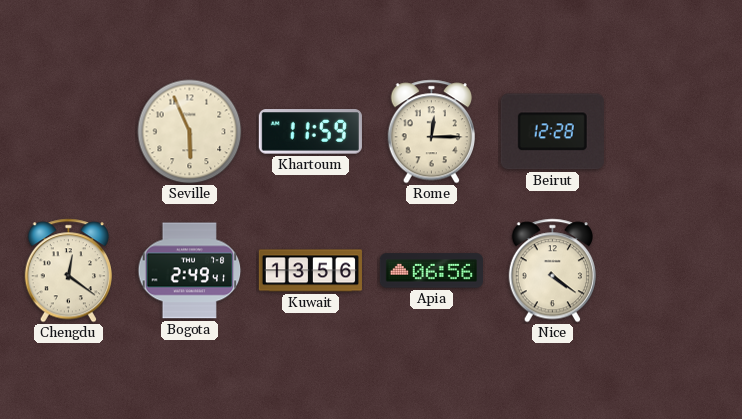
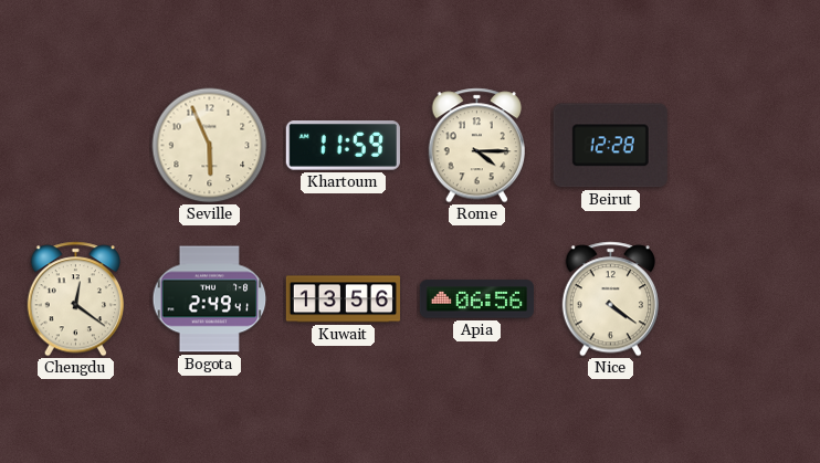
Rome: 12:15 -> 4:15 (476, 146)
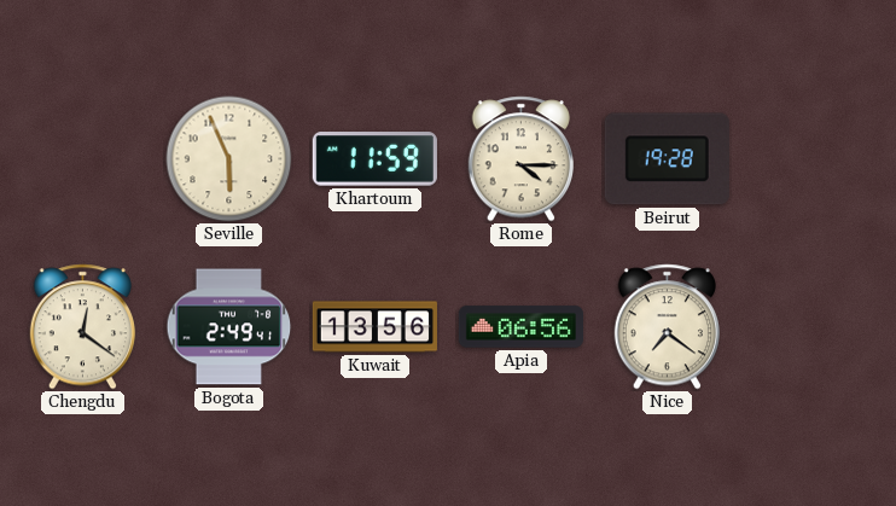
Beirut: 12:28 -> 19:28 (667, 159)
Nice: 4:21 -> 7:21 (667, 327)
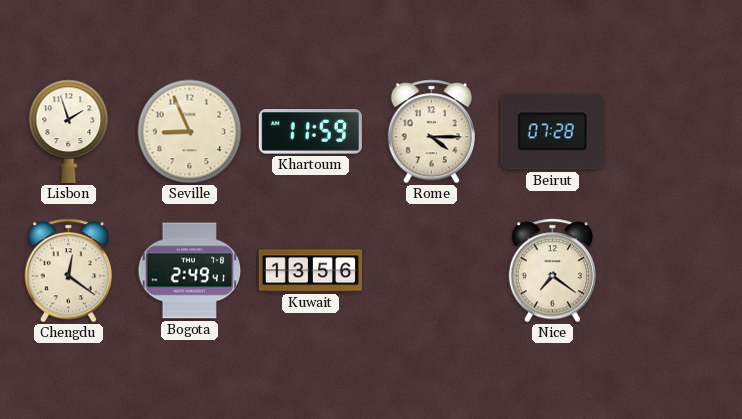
Lisbon: none -> 1:57 (69, 131)
Seville: 5:56 -> 8:56 (190, 132)
Beirut: 19:28 -> 07:28 (552, 132)
Apia: 06:56 -> none (520, 327)
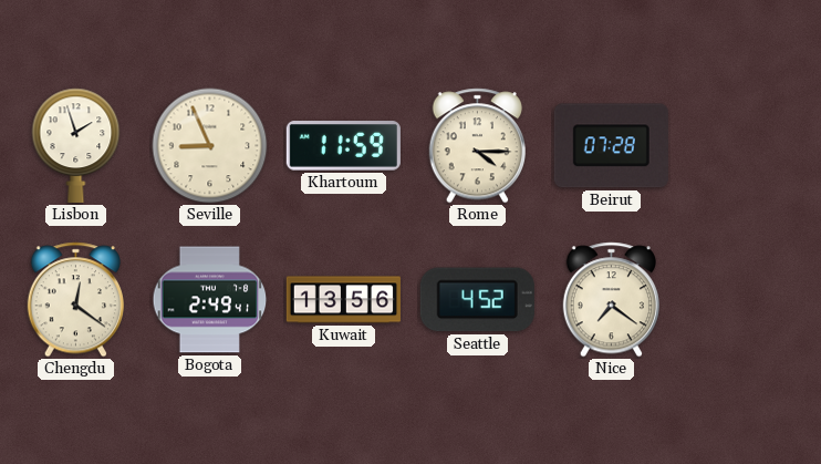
Seattle: none -> 4:52 (477, 300)
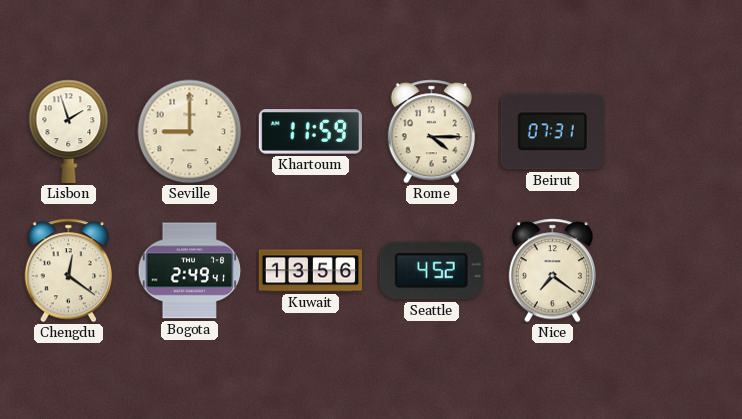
Seville: 8:56 -> 9:00 (190, 132)
Beirut: 07:28 -> 07:31 (552, 132)
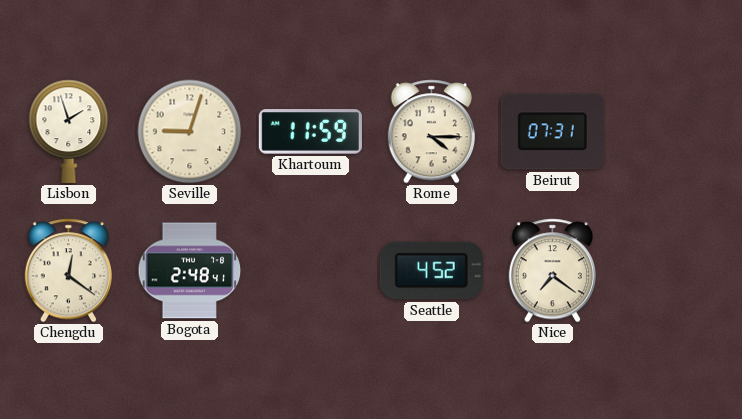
Seville: 9:00 -> 9:03 (190, 132)
Bogota: 2:49 -> 2:48 (190, 271)
Kuwait: 13:56 -> none (310, 271)
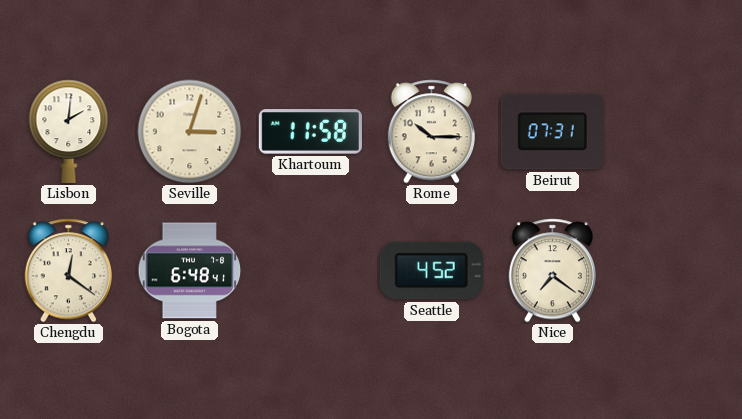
Lisbon: 1:57 -> 2:01 (69, 131)
Seville: 9:03 -> 3:03 (190, 132)
Khartoum: 11:59 -> 11:58 (310, 132)
Rome: 4:15 -> 10:15 (431, 132)
Bogota: 2:48 -> 6:48 (190, 271)
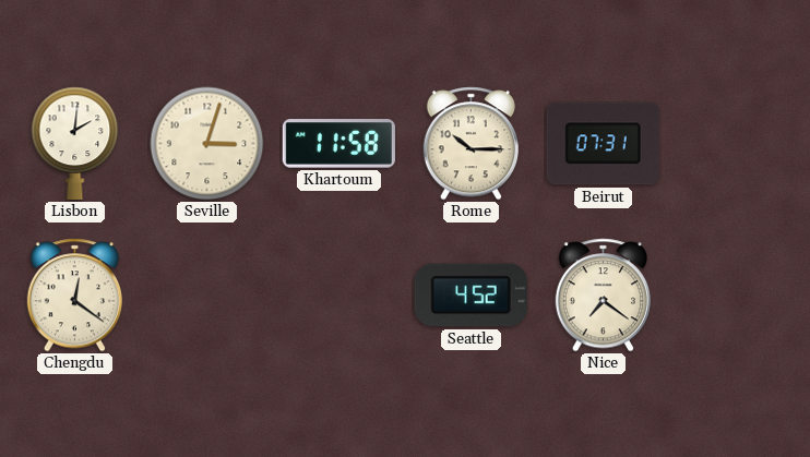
Bogota: 6:48 -> none (190, 271)
